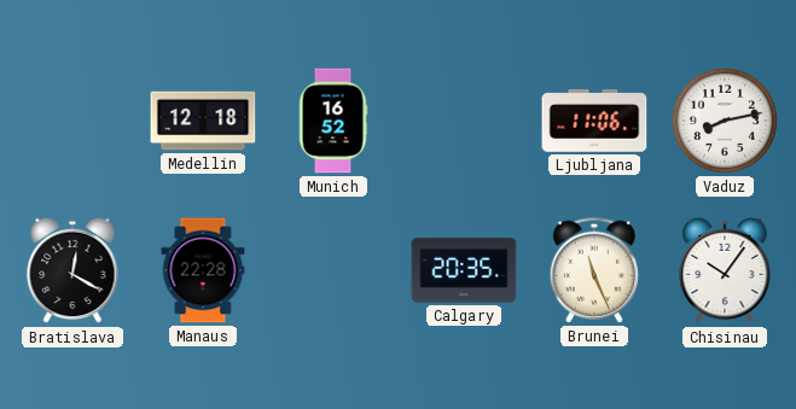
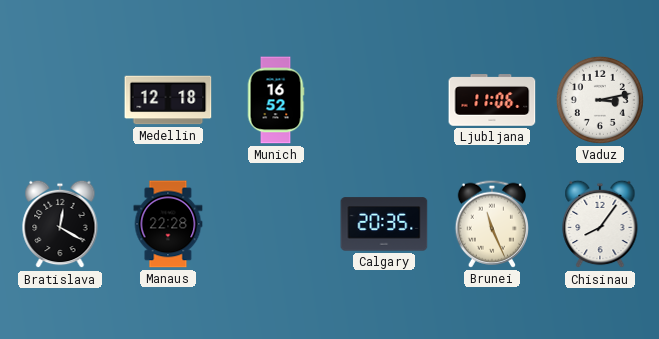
Vaduz: 8:13 -> 3:13 (600, 100)
Chisinau: 10:06 -> 8:06 (600, 224)
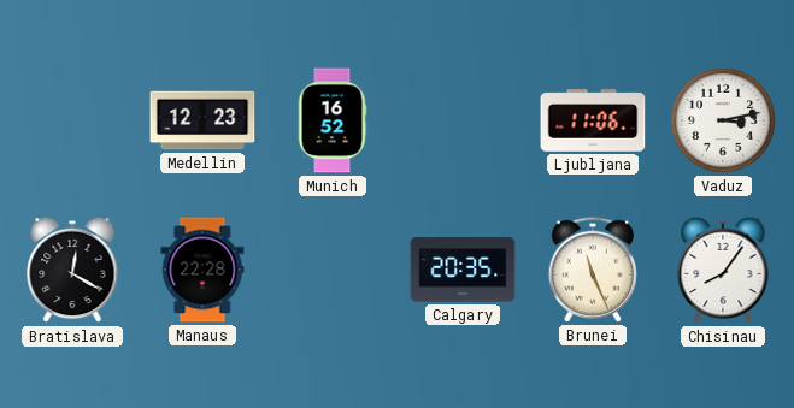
Medellin: 12:18 -> 12:23 (202, 120)
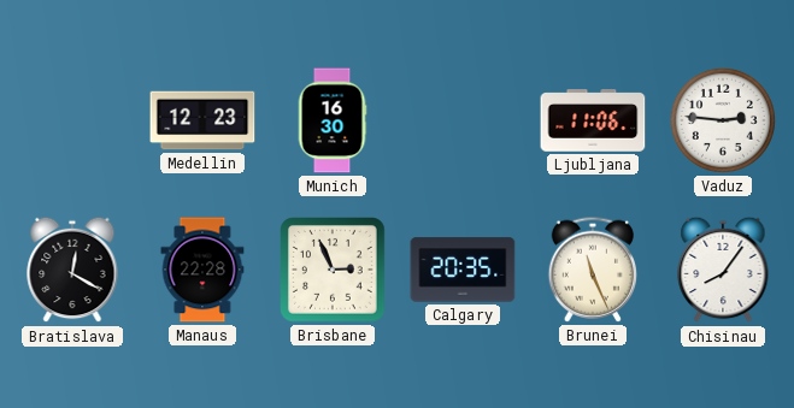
Munich: 16:52 -> 16:30 (333, 120)
Vaduz: 3:13 -> 2:46 (723, 120)
Brisbane: none -> 2:56 (334, 271)
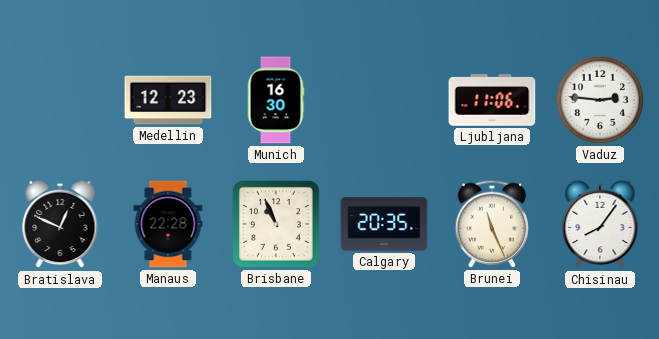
Bratislava: 12:20 -> 12:49 (60, 224)
Brisbane: 2:56 -> 10:56 (277, 225)
